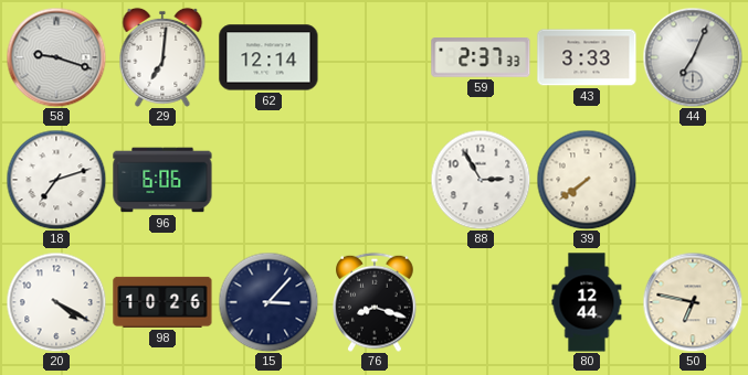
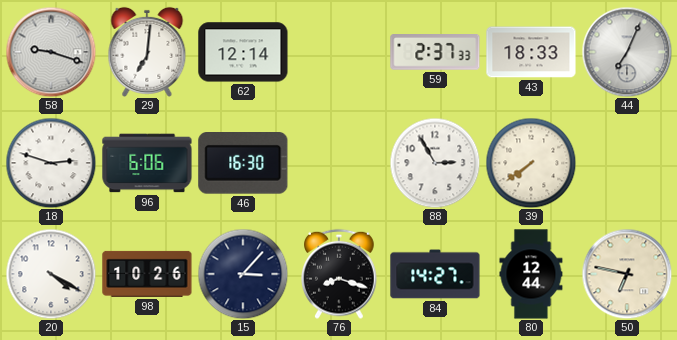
43: 3:33 -> 18:33 (531, 52)
18: 7:12 -> 2:48 (51, 163)
46: none -> 16:30 (243, 164)
84: none -> 14:27 (435, 274)
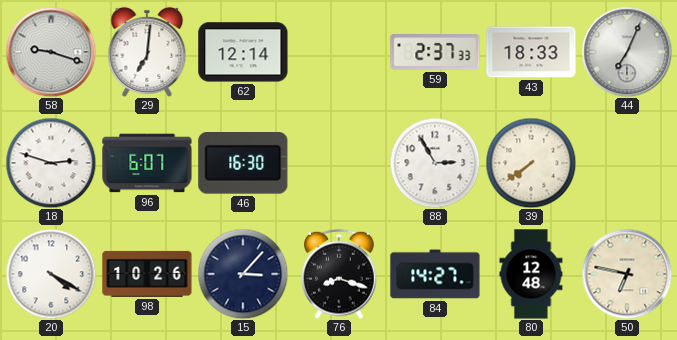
96: 6:06 -> 6:07 (147, 163)
80: 12:44 -> 12:48 (531, 274)
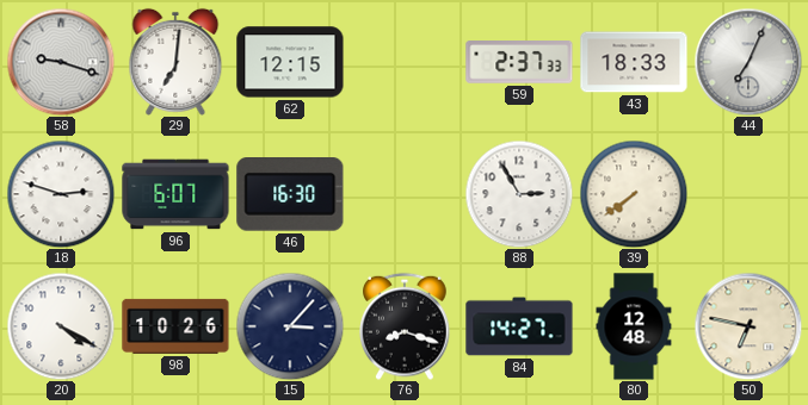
62: 12:14 -> 12:15 (290, 62)
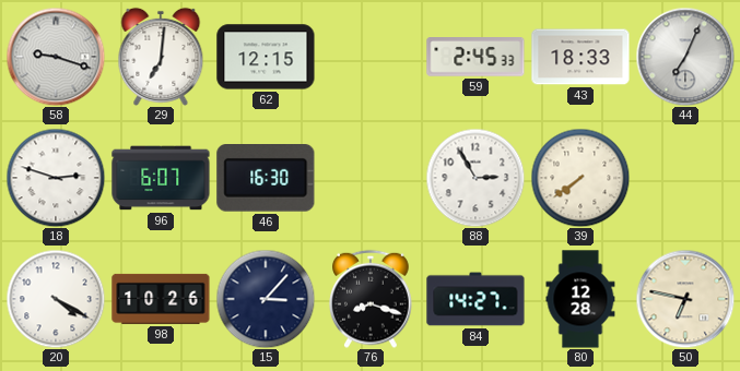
59: 2:37 -> 2:45 (475, 58)
80: 12:48 -> 12:28 (580, 299)
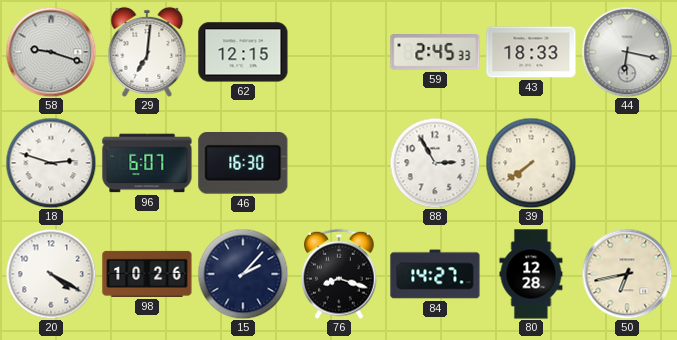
44: 7:04 -> 6:17 (627, 52)
15: 3:07 -> 2:07 (243, 274)
50: 6:47 -> 6:43 (627, 274)
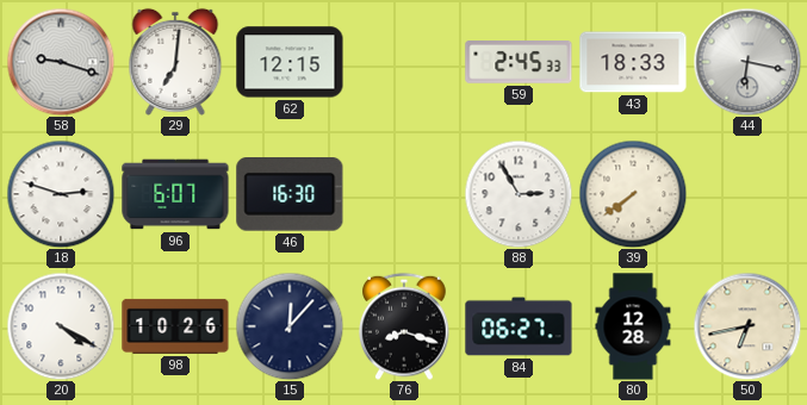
15: 2:07 -> 12:07 (290, 326)
84: 14:27 -> 06:27 (519, 326)
